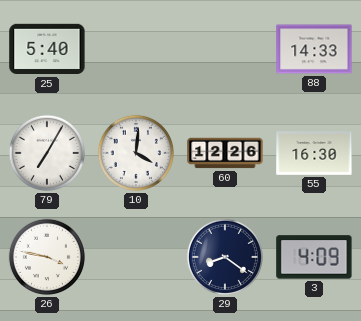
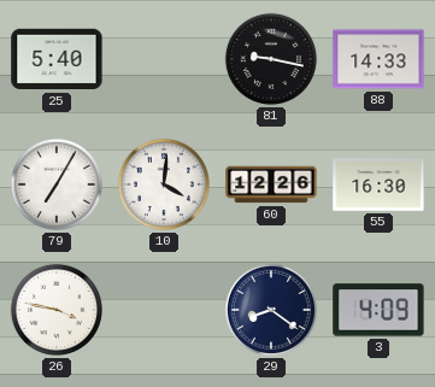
81: none -> 9:17 (271, 59)
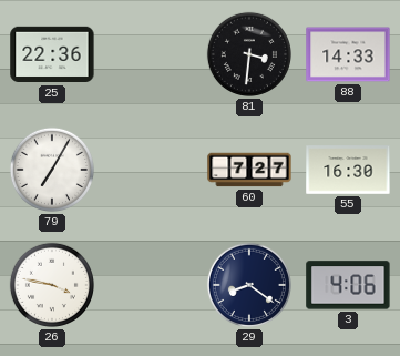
25: 5:40 -> 22:36 (52, 54)
81: 9:17 -> 3:31 (249, 54)
10: 4:01 -> none (164, 184)
60: 12:26 -> 7:27 (249, 170)
3: 4:09 -> 4:06 (348, 285)
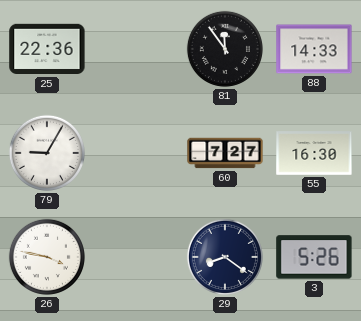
81: 3:31 -> 11:54 (225, 49)
79: 7:05 -> 9:05 (47, 153)
3: 4:06 -> 5:26 (314, 257)
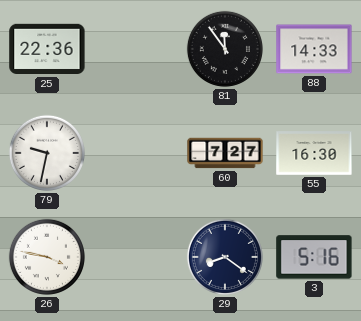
79: 9:05 -> 9:32 (47, 153)
3: 5:26 -> 5:16 (314, 257)
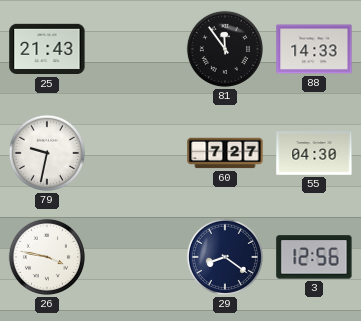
25: 22:36 -> 21:43 (47, 49)
55: 16:30 -> 04:30 (314, 153)
3: 5:16 -> 12:56 (314, 257)
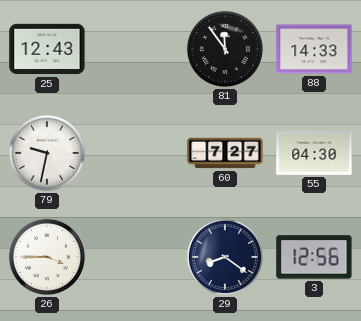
25: 21:43 -> 12:43 (47, 49)
26: 3:47 -> 3:45 (47, 257)
